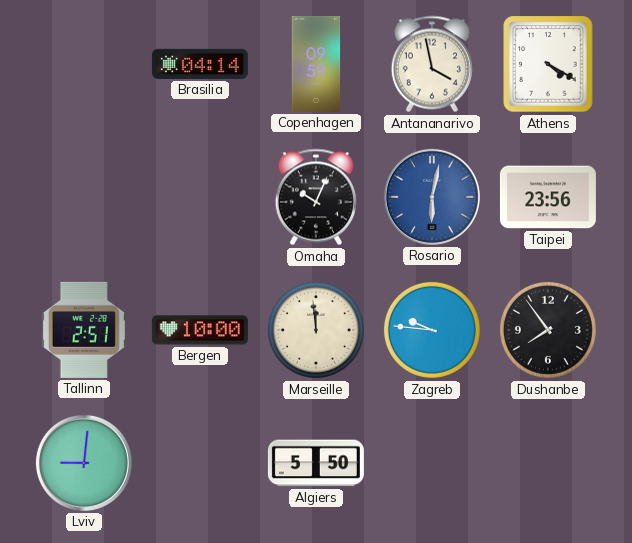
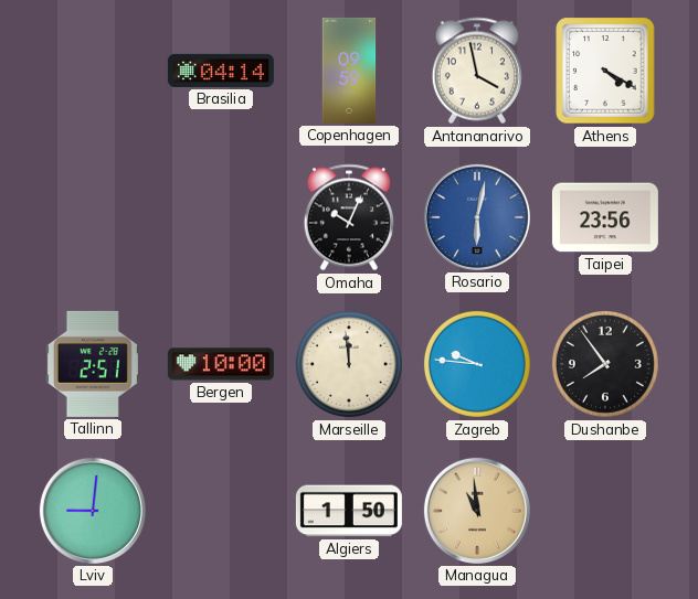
Algiers: 5:50 -> 1:50 (349, 511)
Managua: none -> 10:59 (477, 511)
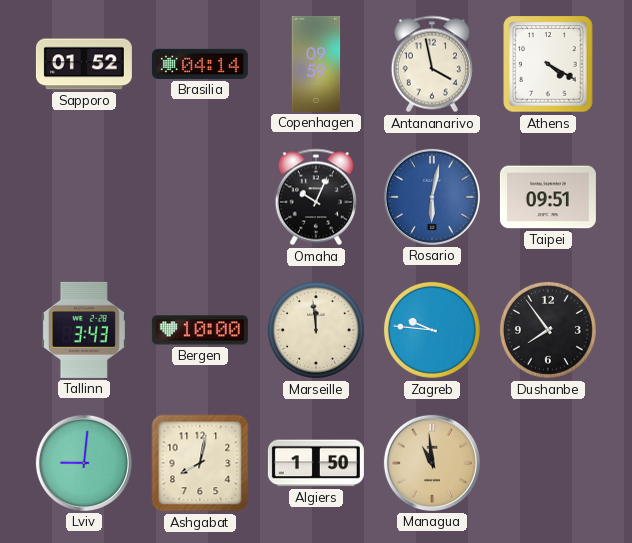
Sapporo: none -> 01:52 (84, 64)
Taipei: 23:56 -> 09:51 (548, 197)
Tallinn: 2:51 -> 3:43 (84, 330)
Ashgabat: none -> 8:02 (200, 463)
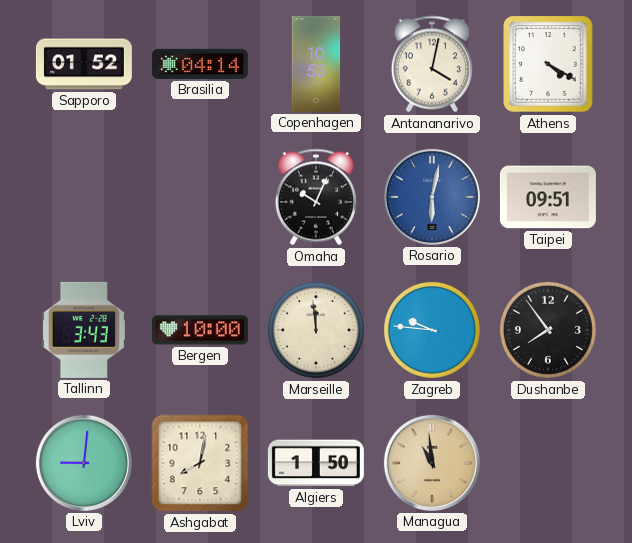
Copenhagen: 09:59 -> 10:53 (316, 64)
Antananarivo: 3:58 -> 4:02 (432, 64)
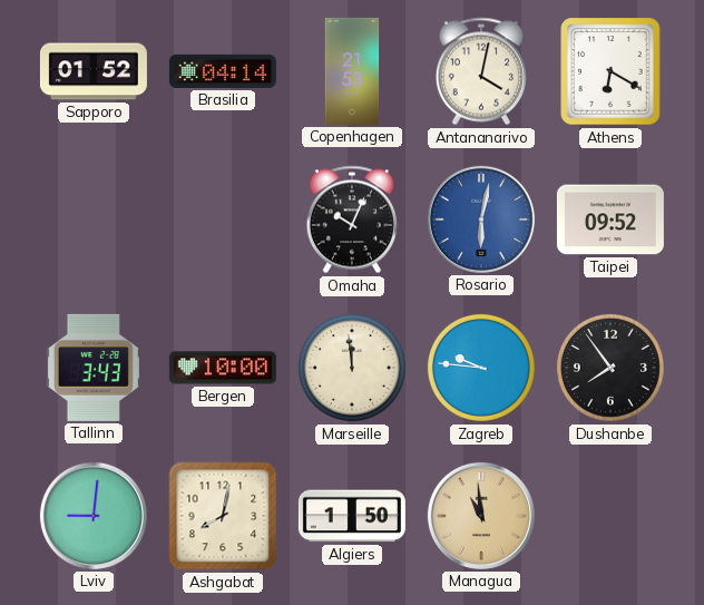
Copenhagen: 10:53 -> 21:53 (352, 71)
Athens: 4:20 -> 6:20 (610, 71)
Taipei: 09:51 -> 09:52 (610, 219)
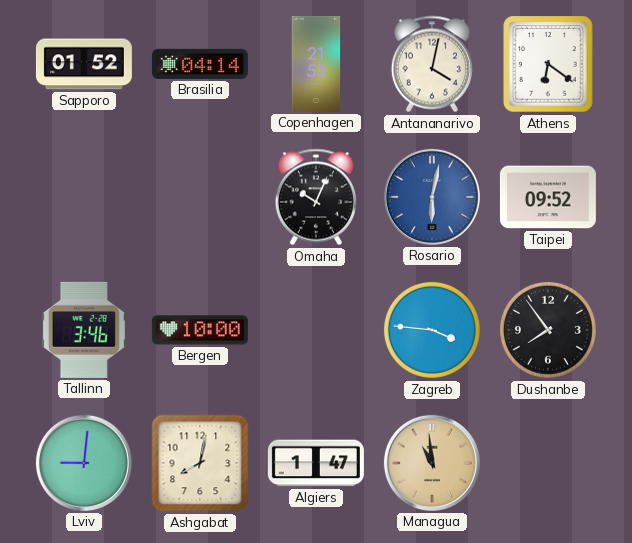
Athens: 6:20 -> 6:21 (548, 64)
Tallinn: 3:43 -> 3:46 (84, 330)
Marseille: 11:59 -> none (352, 368)
Zagreb: 9:46 -> 3:46 (432, 330)
Algiers: 1:50 -> 1:47 (316, 463)
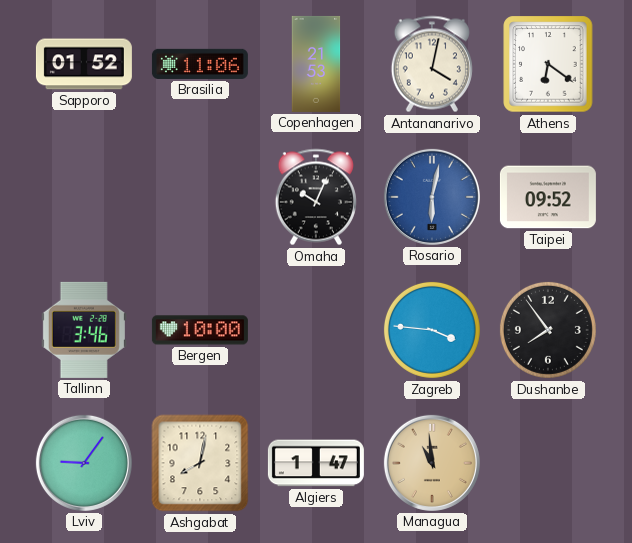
Brasilia: 04:14 -> 11:06 (200, 64)
Lviv: 9:01 -> 9:06 (84, 463)
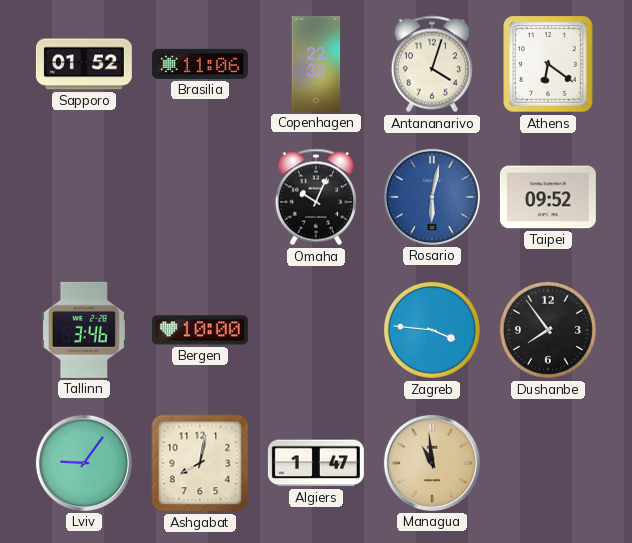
Copenhagen: 21:53 -> 22:33 (316, 64)
Antananarivo: 4:02 -> 4:03 (432, 64)
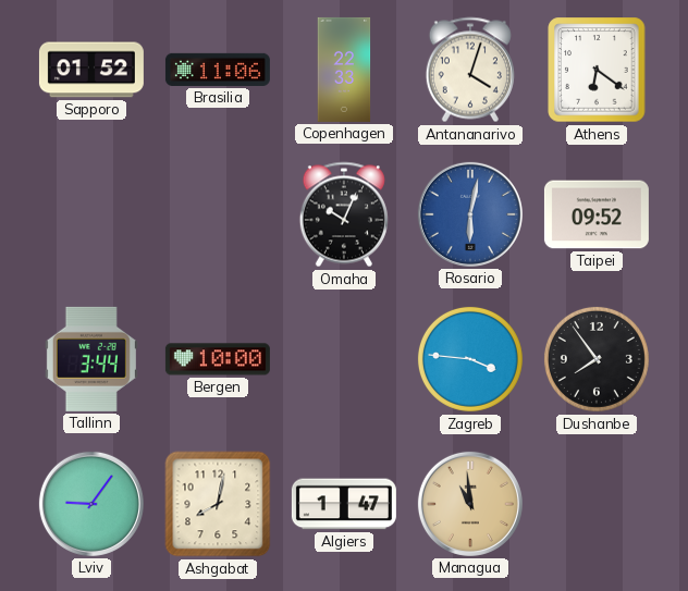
Tallinn: 3:46 -> 3:44 (91, 359)
